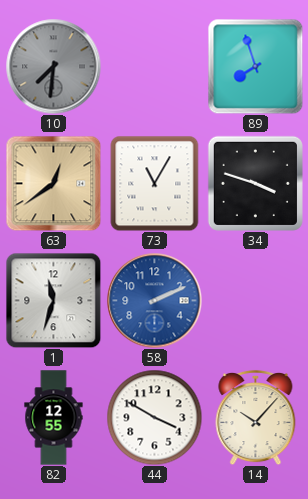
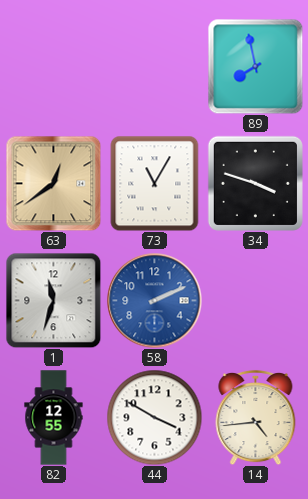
10: 7:31 -> none (53, 66)
89: 7:57 -> 7:58 (255, 66)
14: 10:07 -> 4:44 (256, 417)
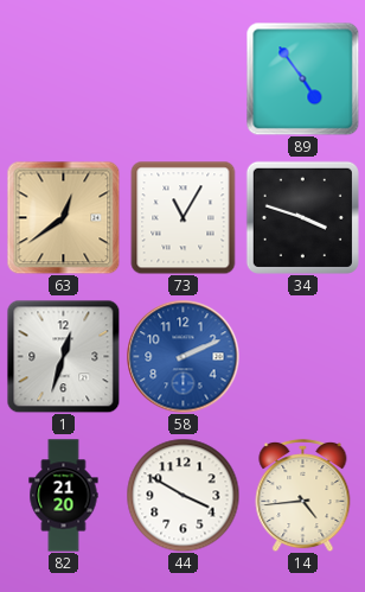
89: 7:58 -> 4:54 (302, 78)
1: 11:33 -> 12:33 (63, 356)
82: 12:55 -> 21:20 (64, 496)
